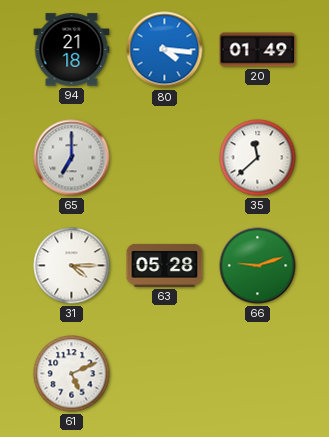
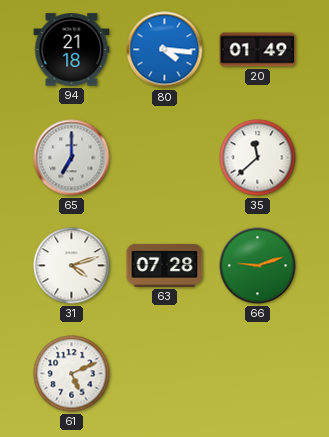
31: 4:15 -> 4:12 (72, 266)
63: 05:28 -> 07:28 (165, 265)
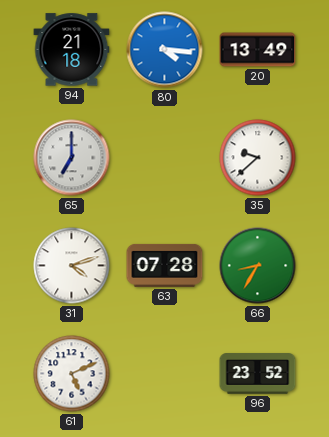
20: 01:49 -> 13:49 (258, 50)
35: 11:38 -> 9:38 (258, 158)
66: 9:12 -> 8:35 (258, 266)
96: none -> 23:52 (258, 374)
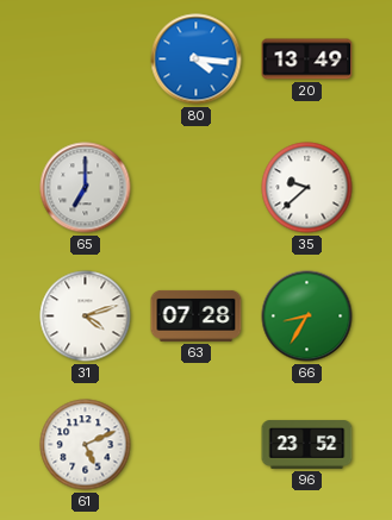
94: 21:18 -> none (72, 50)
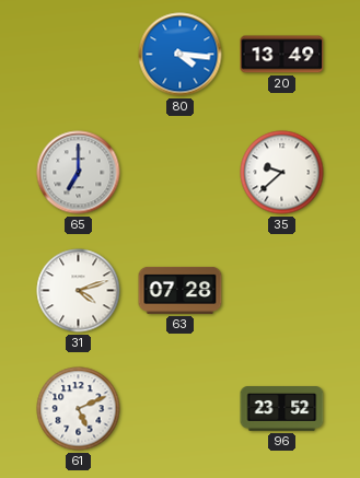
66: 8:35 -> none (307, 317)
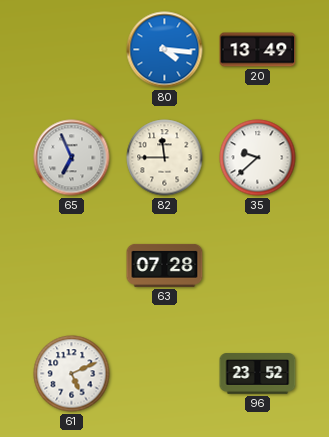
65: 7:00 -> 6:56 (72, 158)
82: none -> 11:45 (165, 158)
31: 4:12 -> none (79, 291)
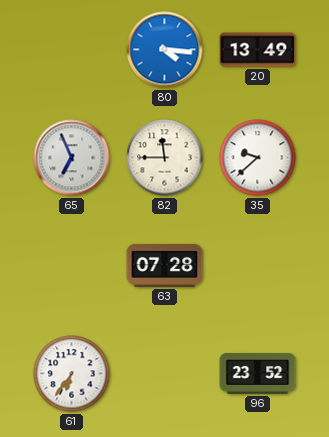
61: 5:11 -> 6:36 (72, 374)
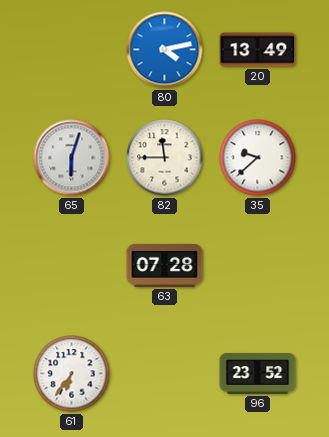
80: 4:16 -> 4:13 (165, 50)
65: 6:56 -> 6:03 (72, 158)
